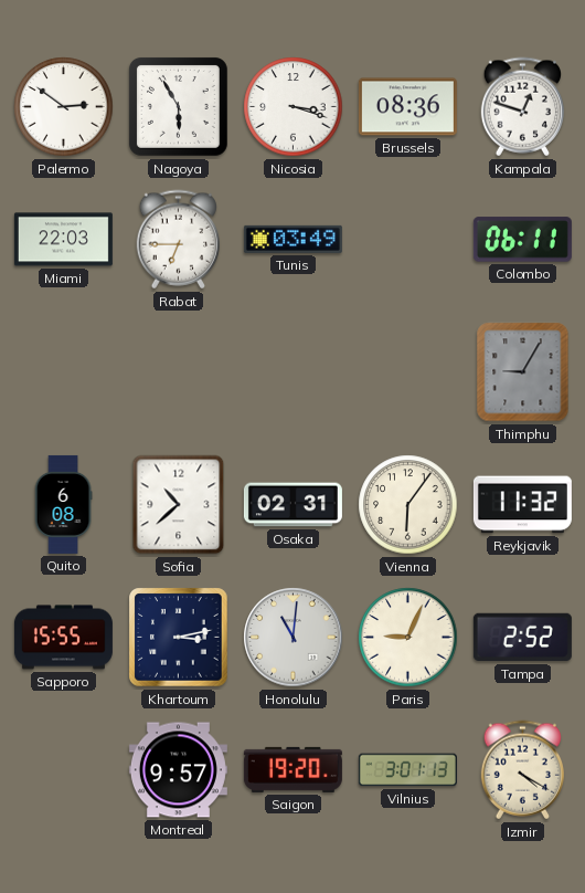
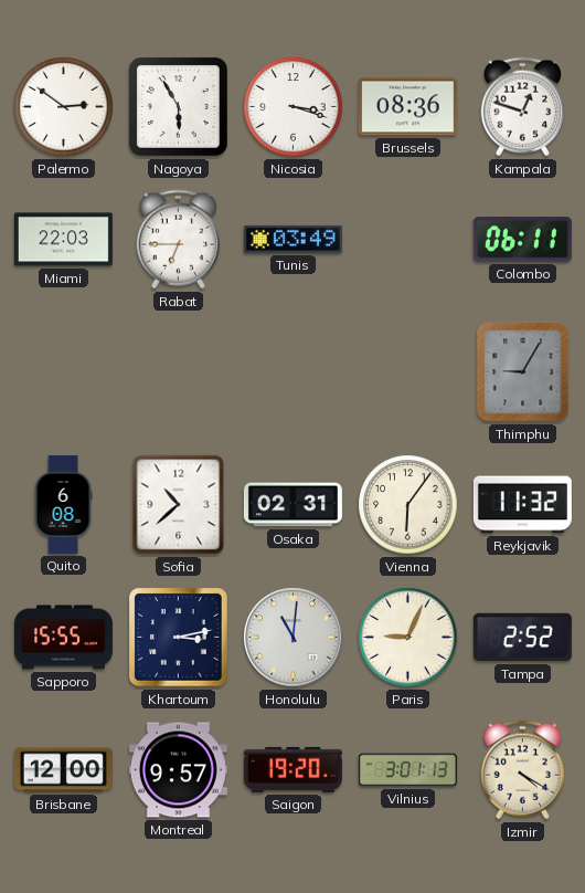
Brisbane: none -> 12:00 (63, 770)
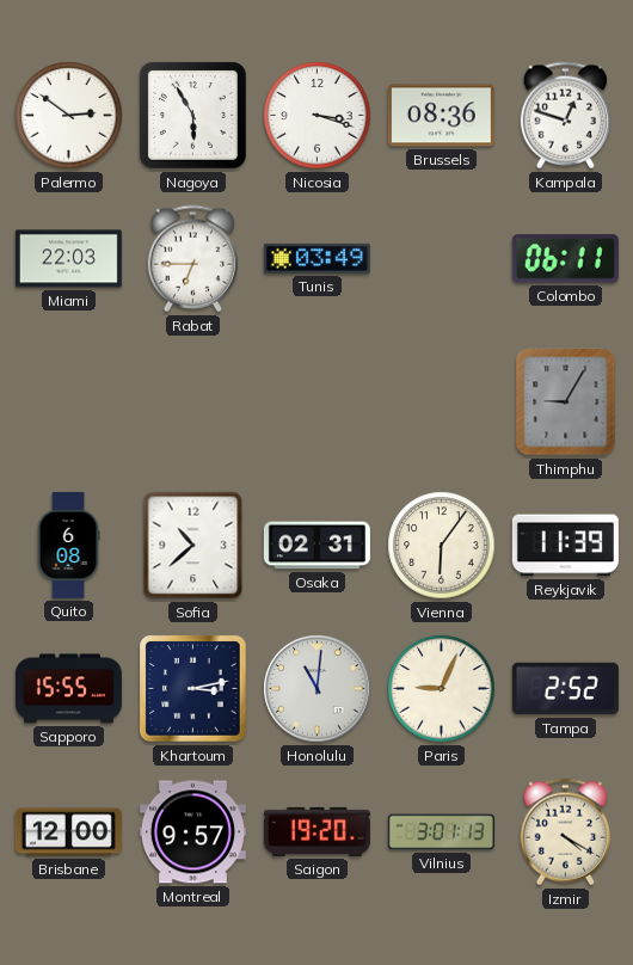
Reykjavik: 11:32 -> 11:39 (565, 546)
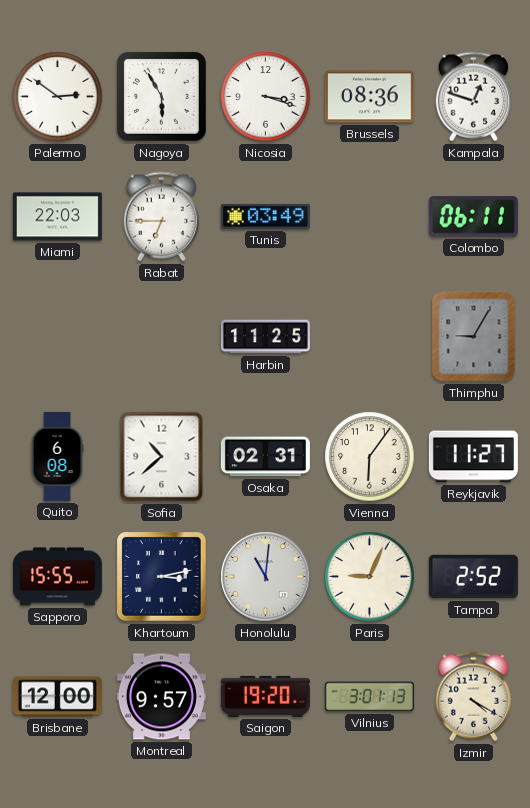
Harbin: none -> 11:25 (265, 337)
Reykjavik: 11:39 -> 11:27 (473, 457)
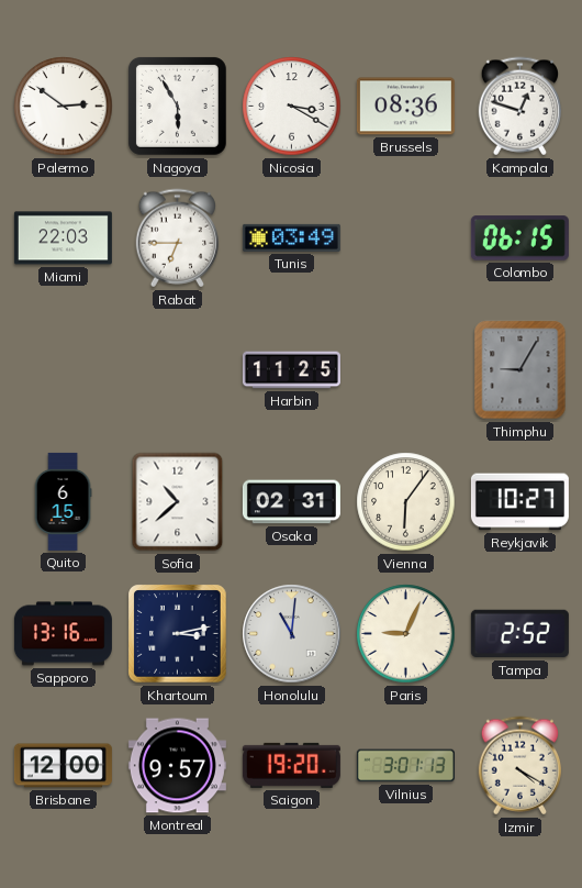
Nicosia: 3:18 -> 3:20 (292, 107)
Colombo: 06:11 -> 06:15 (519, 238)
Quito: 6:08 -> 6:15 (63, 501)
Reykjavik: 11:27 -> 10:27 (519, 502)
Sapporo: 15:55 -> 13:16 (63, 634)
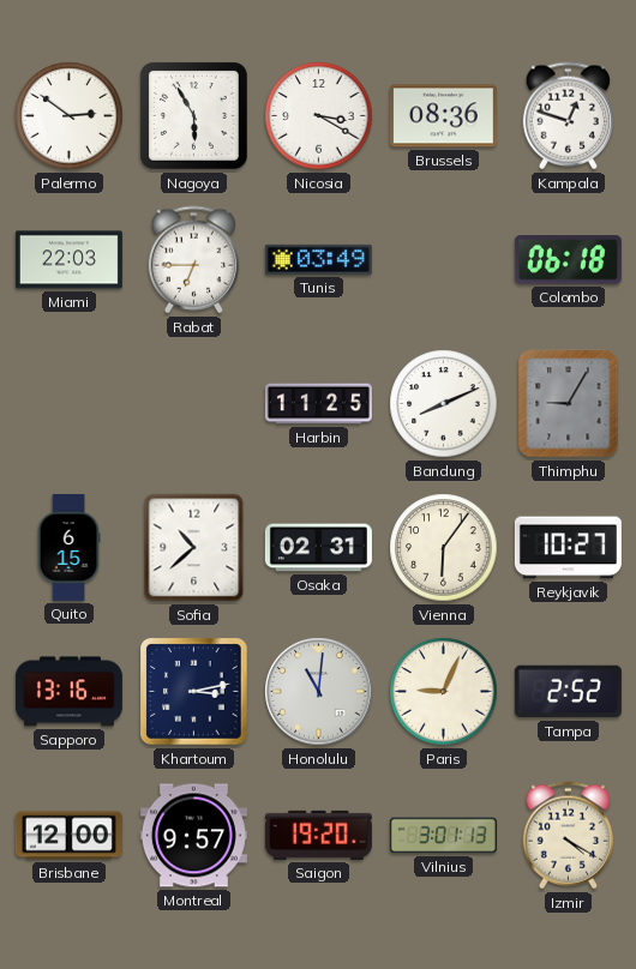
Colombo: 06:15 -> 06:18 (568, 260)
Bandung: none -> 8:11 (444, 404)
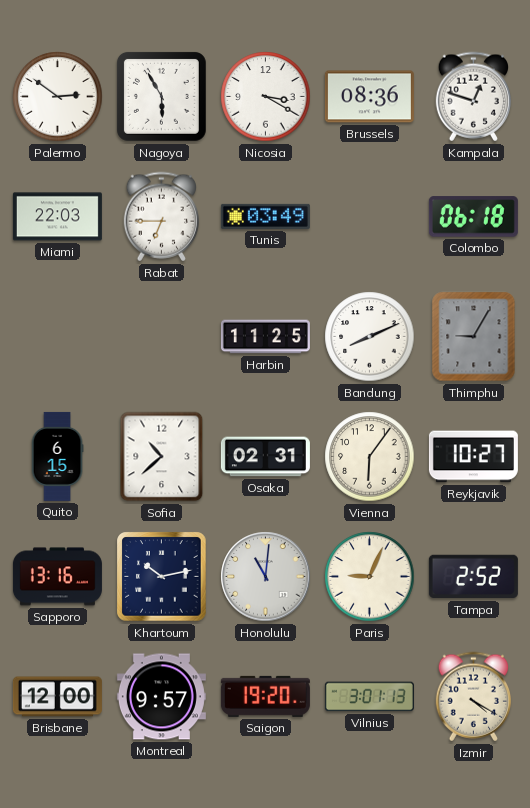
Khartoum: 3:13 -> 10:13 (162, 577)
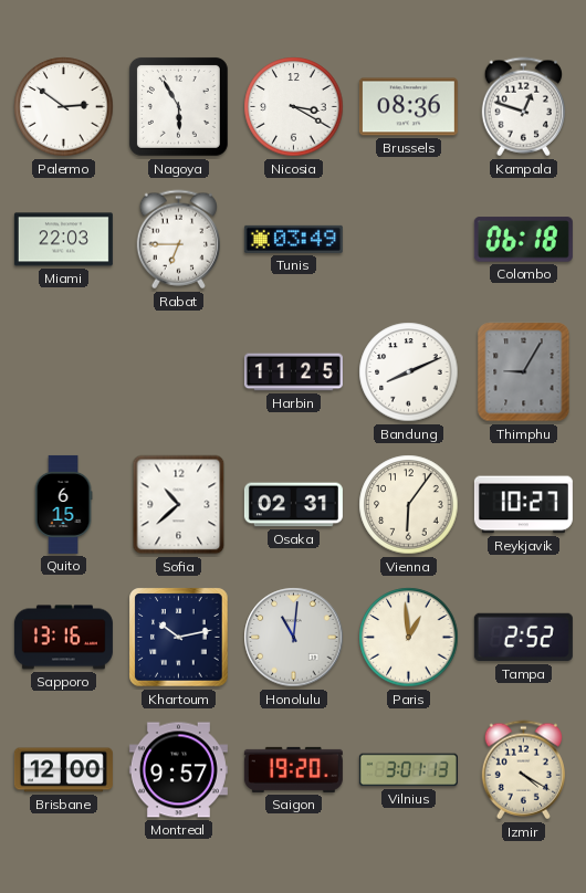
Paris: 9:04 -> 12:59 (409, 638)
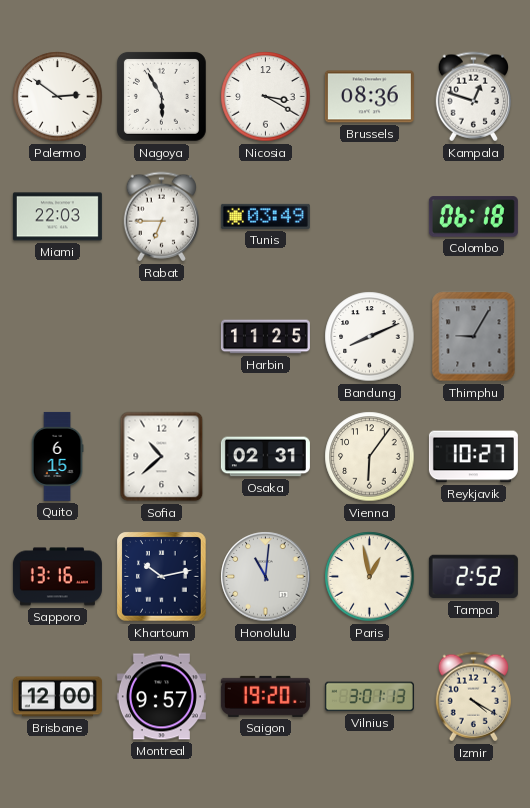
Paris: 12:59 -> 12:58 (370, 577)
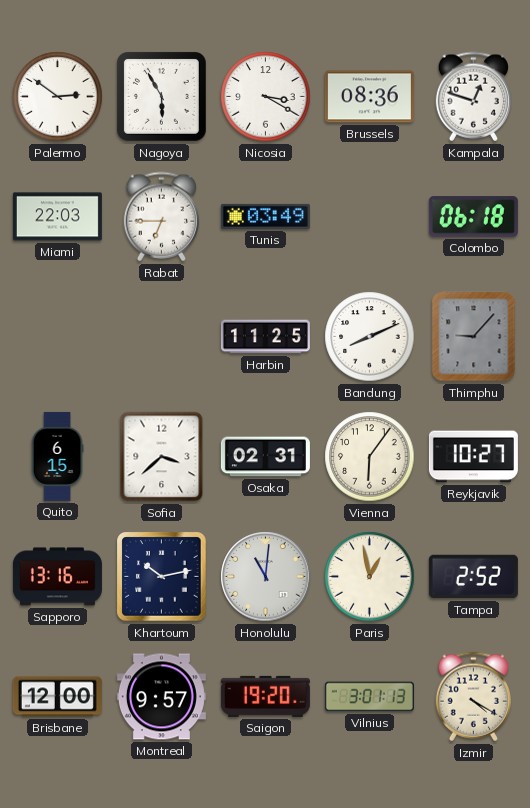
Thimphu: 9:05 -> 9:07 (474, 337)
Sofia: 10:38 -> 3:38 (162, 457)
